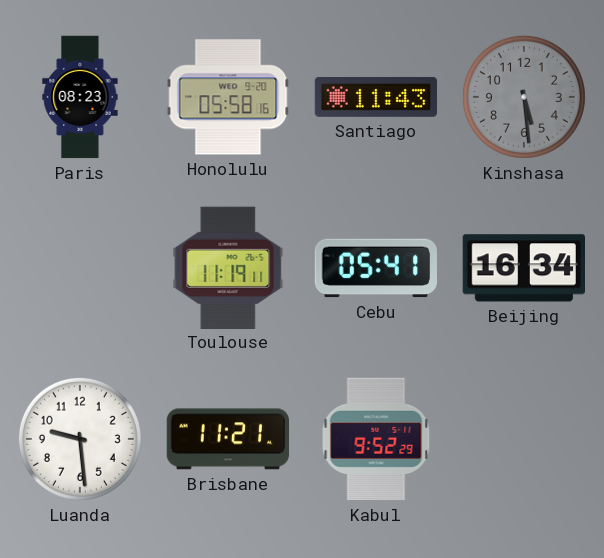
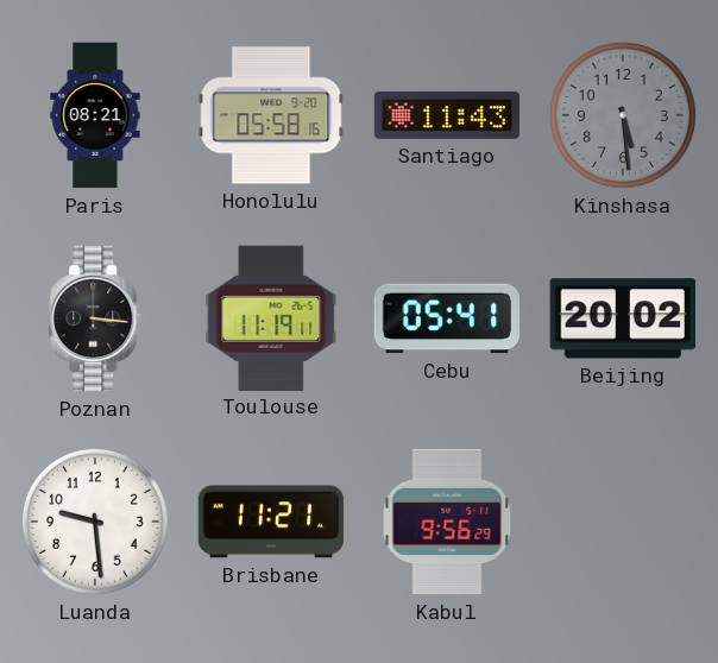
Paris: 08:23 -> 08:21 (95, 115)
Poznan: none -> 3:16 (96, 318)
Beijing: 16:34 -> 20:02 (622, 318)
Kabul: 9:52 -> 9:56 (447, 522)
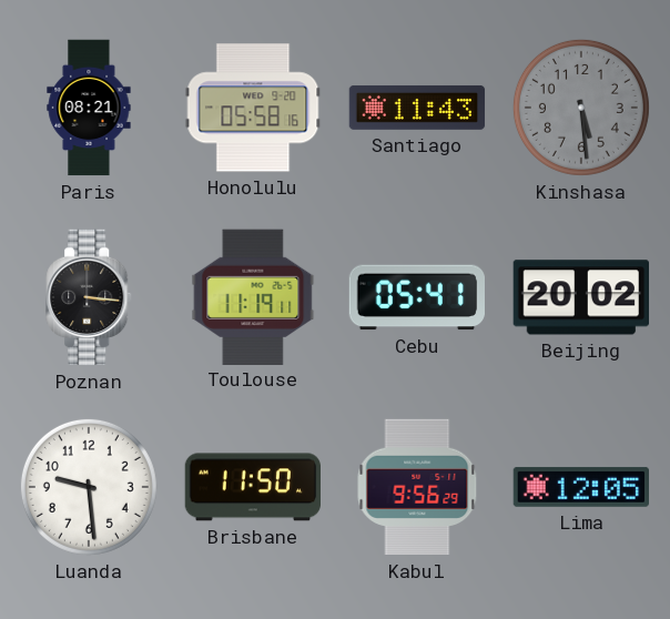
Brisbane: 11:21 -> 11:50 (252, 487)
Lima: none -> 12:05 (580, 487)
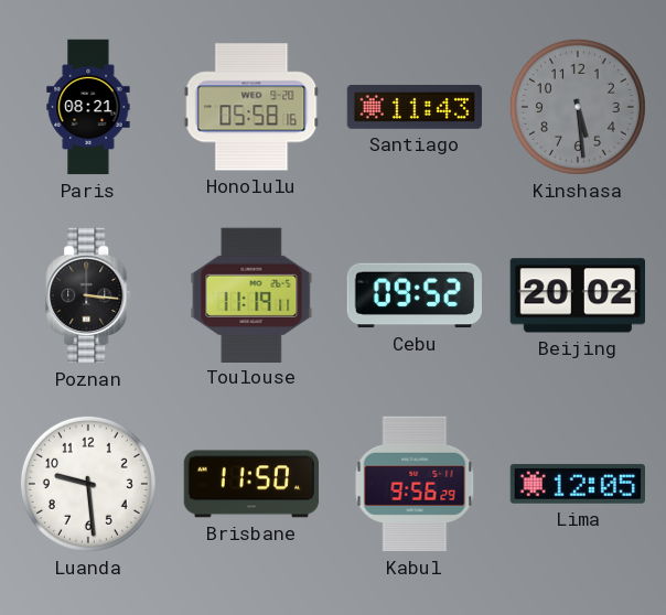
Cebu: 05:41 -> 09:52 (413, 295)
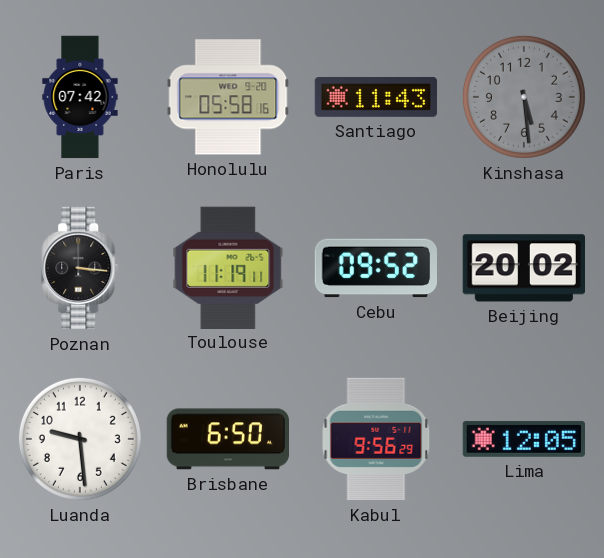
Paris: 08:21 -> 07:42 (80, 97)
Brisbane: 11:50 -> 6:50 (227, 439)
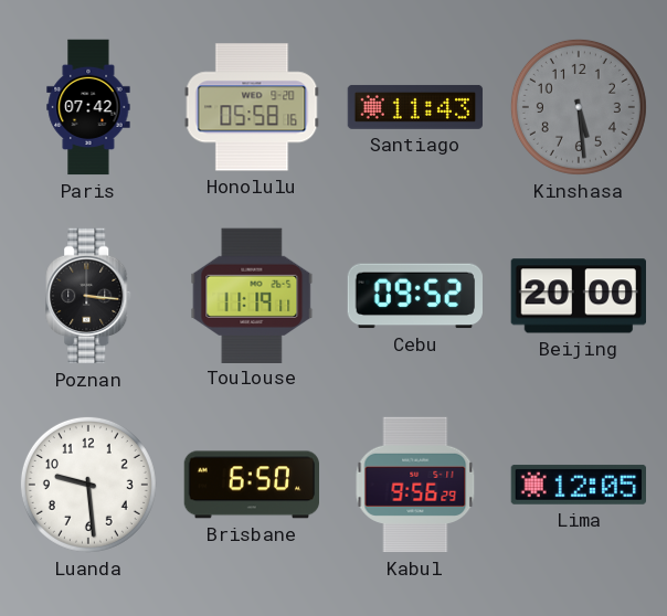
Beijing: 20:02 -> 20:00 (578, 296)
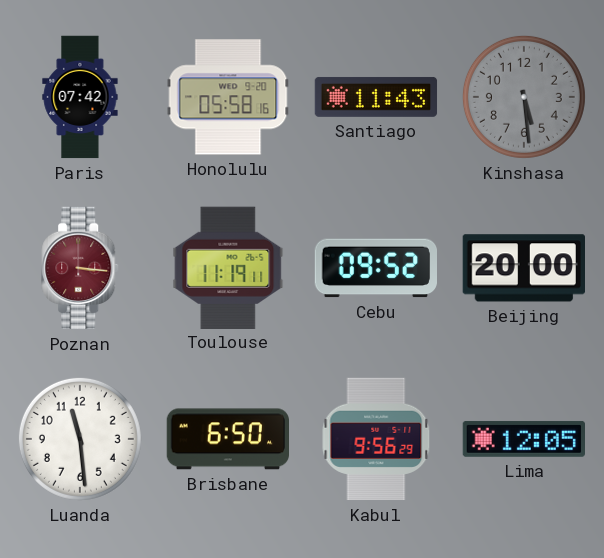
Poznan dial: black -> burgundy (81, 268)
Luanda: 9:29 -> 11:29 (80, 439)
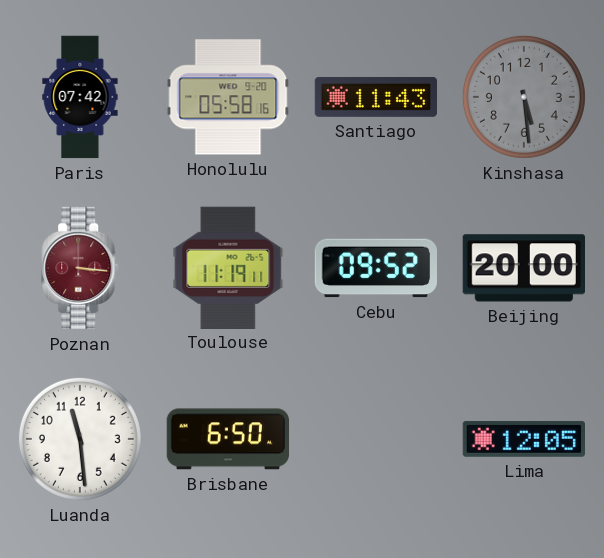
Kabul: 9:56 -> none (376, 439)
